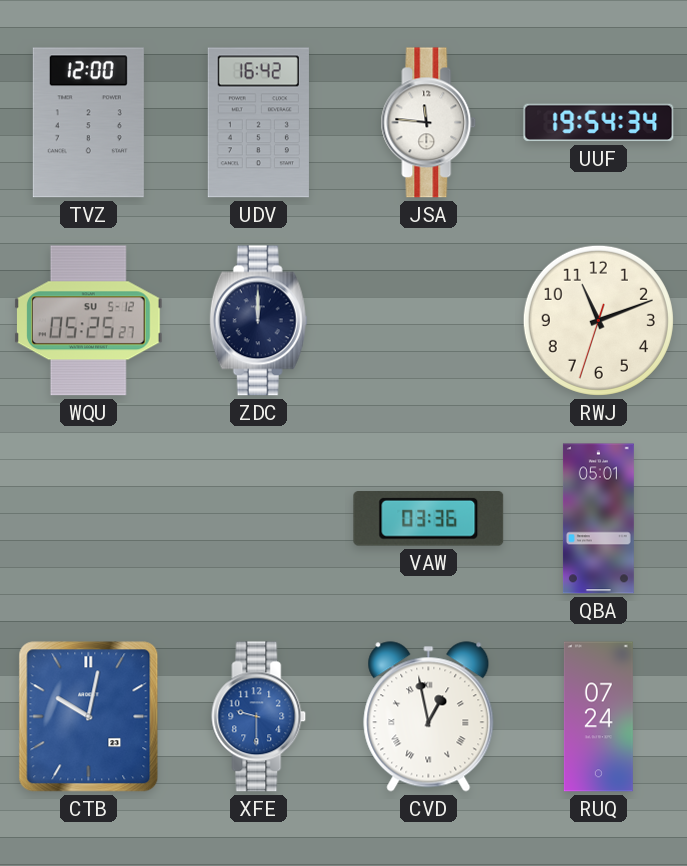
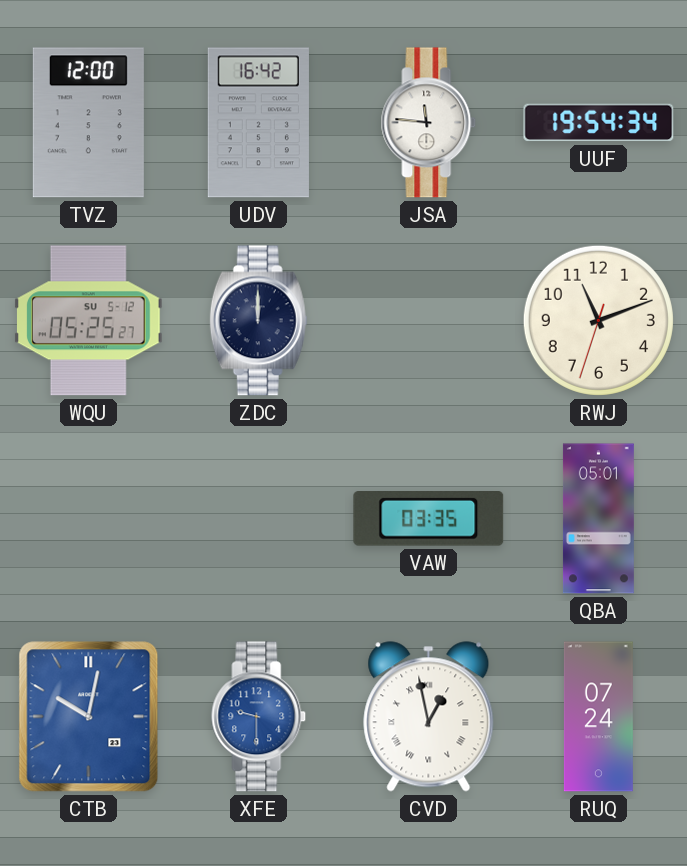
VAW: 03:36 -> 03:35 (429, 519)
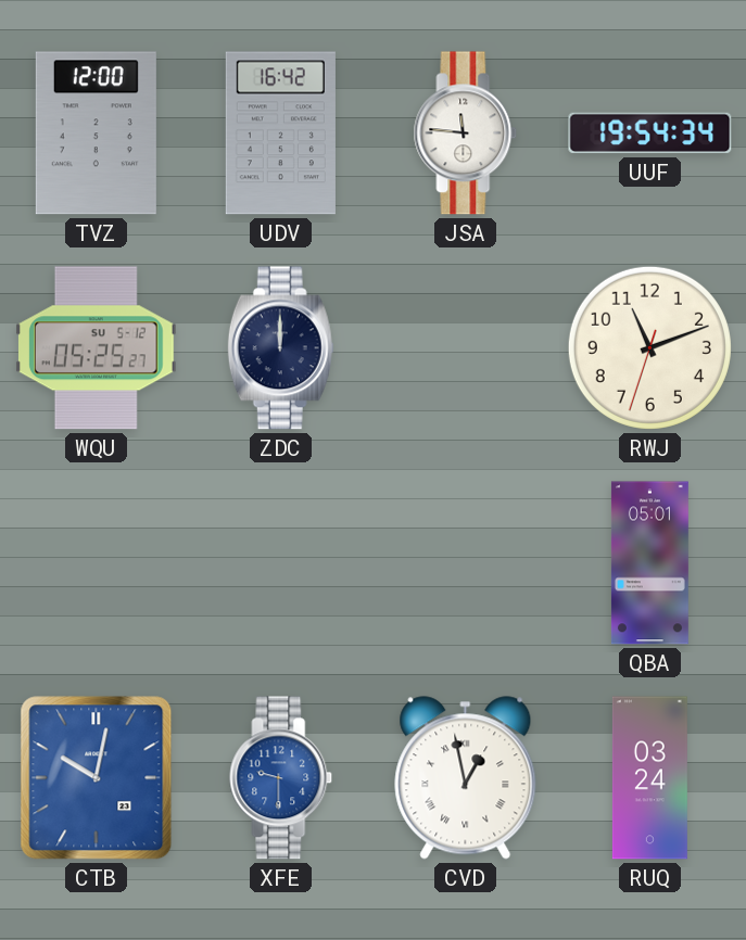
VAW: 03:35 -> none (429, 519)
RUQ: 07:24 -> 03:24 (649, 778)
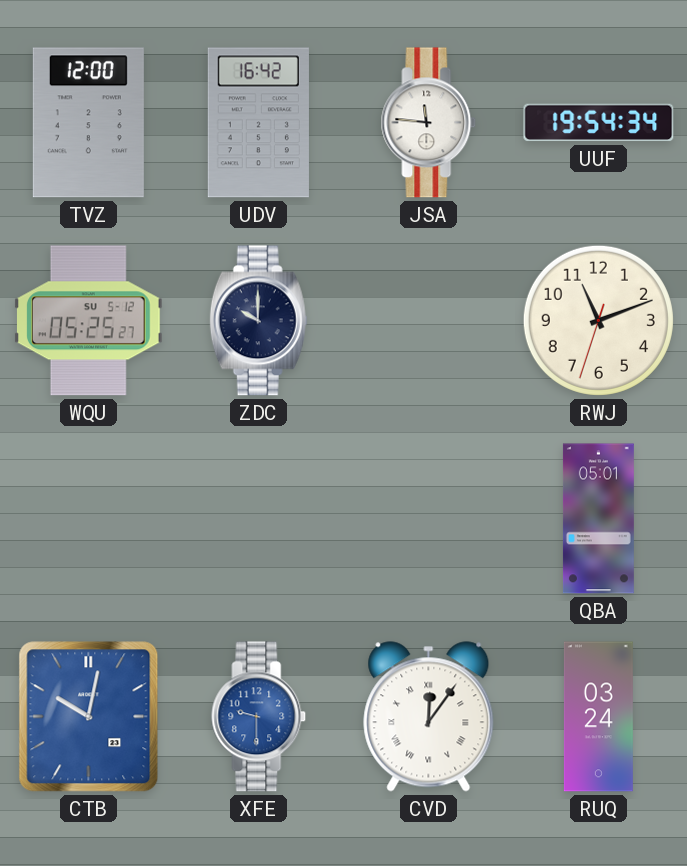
ZDC: 12:00 -> 10:00 (258, 321)
CVD: 12:58 -> 12:06 (429, 717)
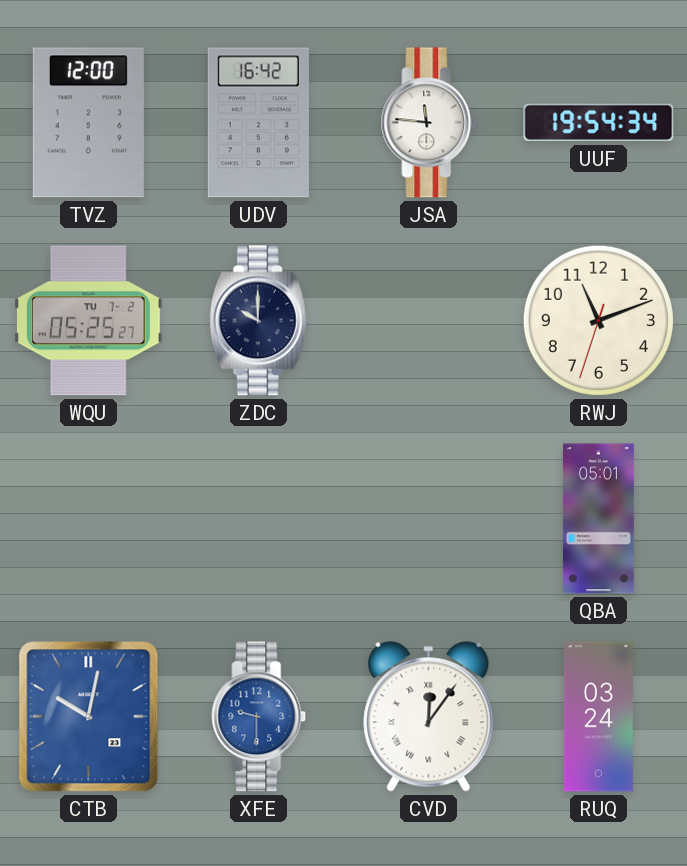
WQU date: SU 5-12 -> TU 7-2 (88, 321)
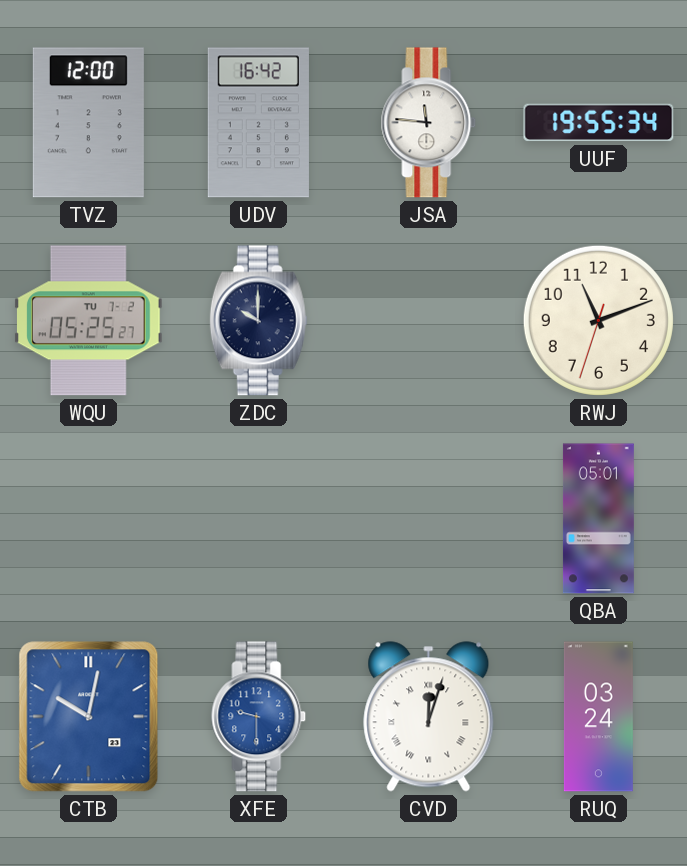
UUF: 19:54 -> 19:55 (599, 123)
CVD: 12:06 -> 12:03 (429, 717)
